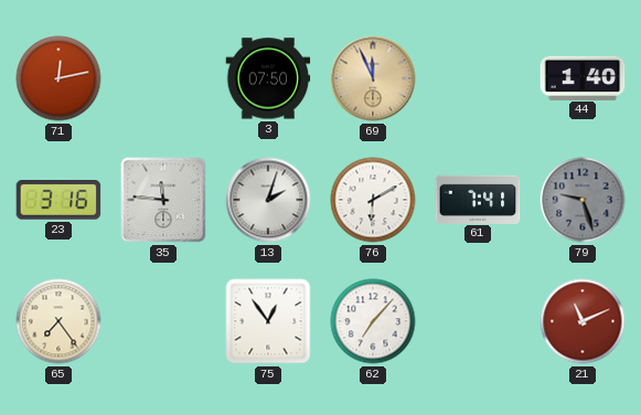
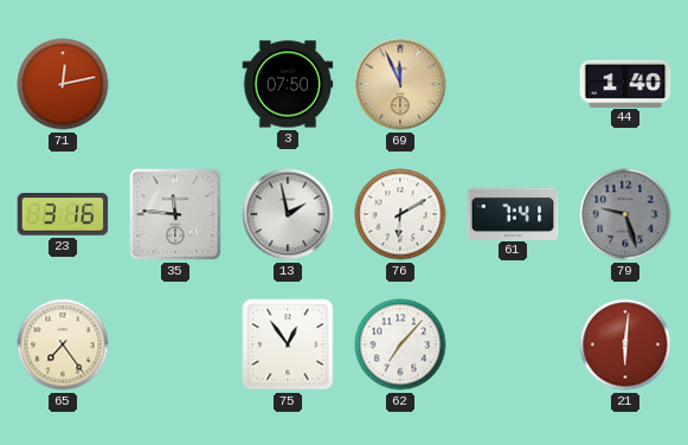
13: 2:03 -> 1:58 (288, 214)
21: 11:11 -> 6:01 (625, 344)
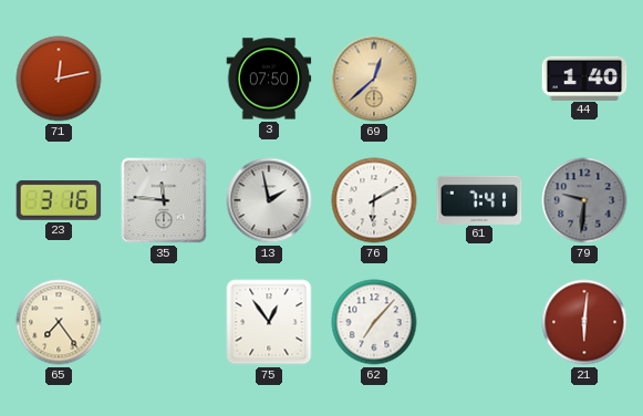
69: 11:56 -> 12:38 (374, 79)
79: 9:27 -> 9:31 (584, 200)
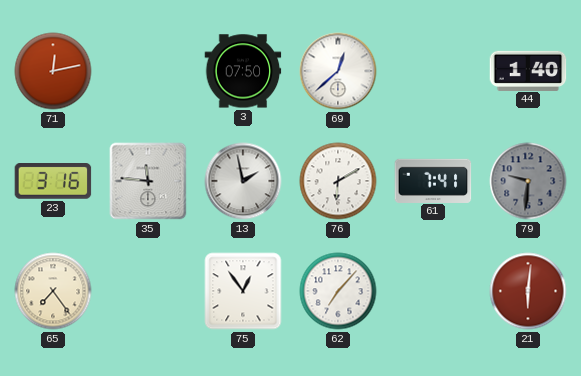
69 dial: champagne -> white (338, 71)
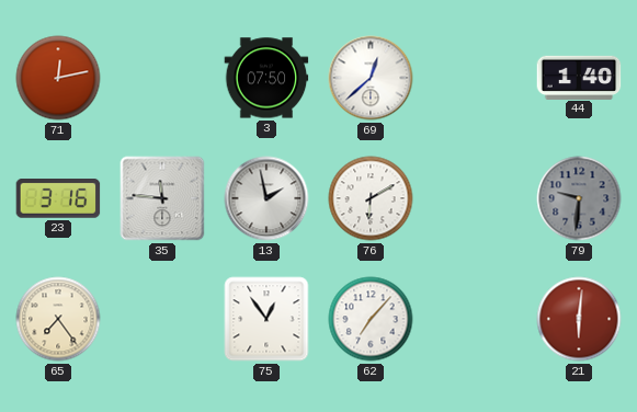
61: 7:41 -> none (433, 180)
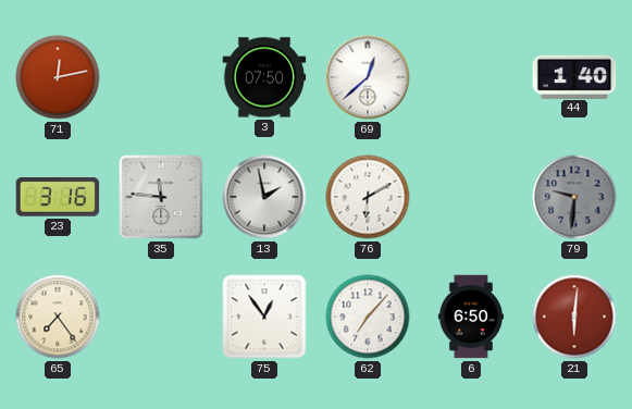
6: none -> 6:50 (471, 317)
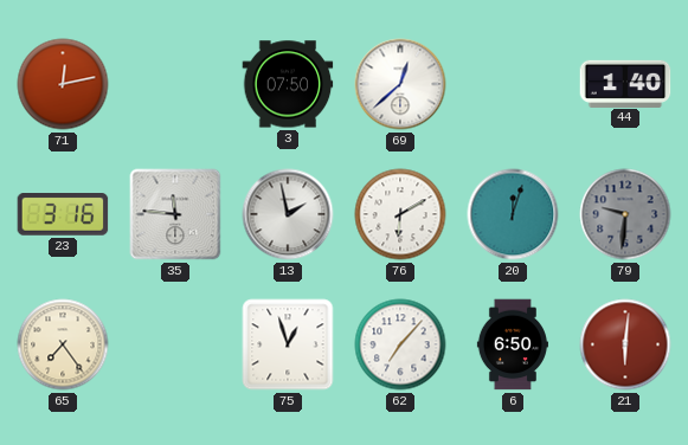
20: none -> 12:03 (513, 214)
75: 12:54 -> 12:57 (288, 344)
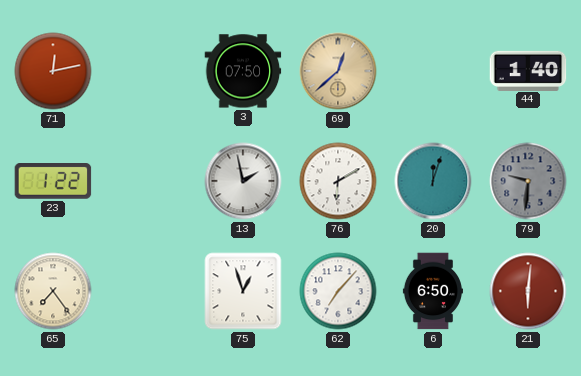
69 dial: white -> champagne (338, 71)
23: 3:16 -> 1:22 (53, 182)
35: 11:46 -> none (175, 214)
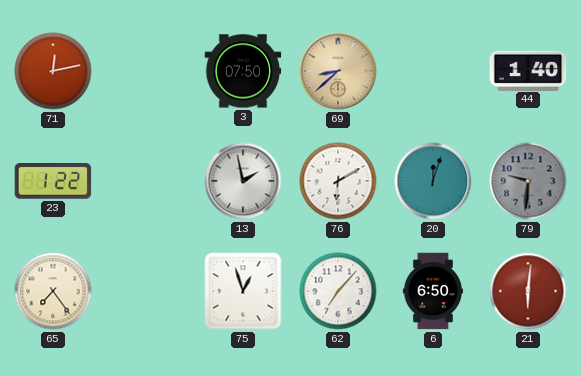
69: 12:38 -> 8:38 (338, 71)
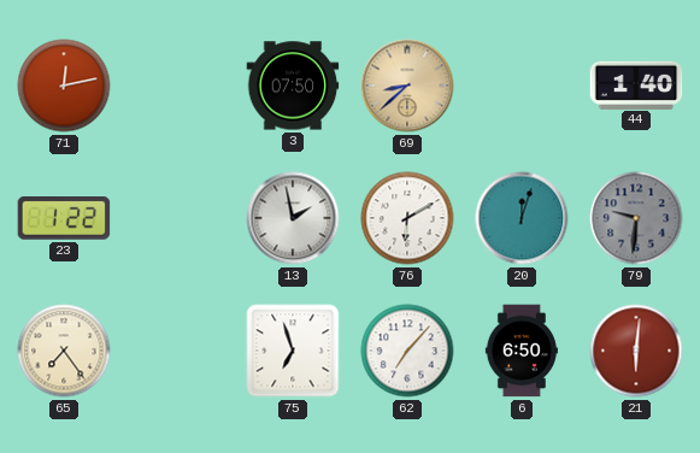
75: 12:57 -> 6:57 (293, 351)
